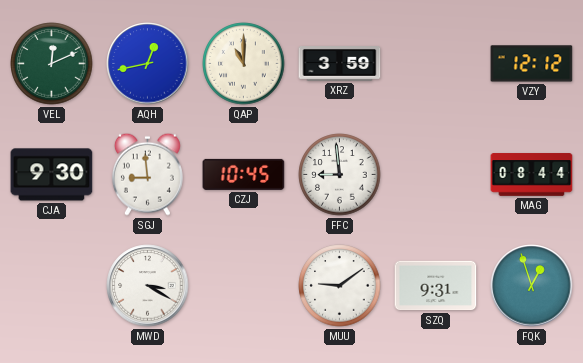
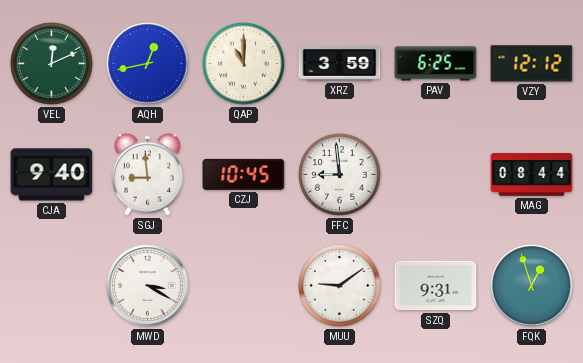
PAV: none -> 6:25 (436, 64)
CJA: 9:30 -> 9:40 (52, 175)
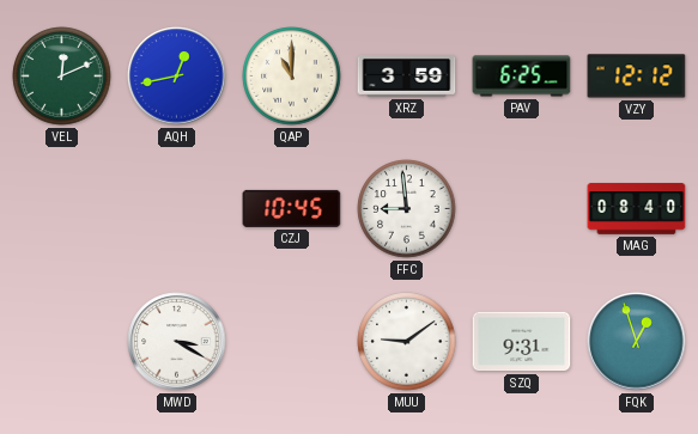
CJA: 9:40 -> none (52, 175)
SGJ: 8:59 -> none (147, 174)
MAG: 08:44 -> 08:40 (637, 209)
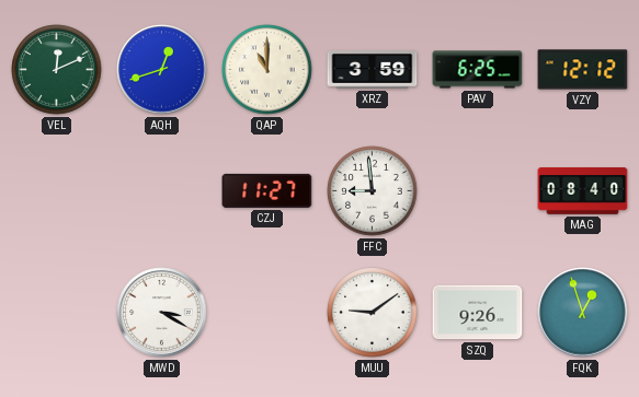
AQH: 12:43 -> 12:42 (162, 70)
CZJ: 10:45 -> 11:27 (267, 190)
SZQ: 9:31 -> 9:26 (478, 313)
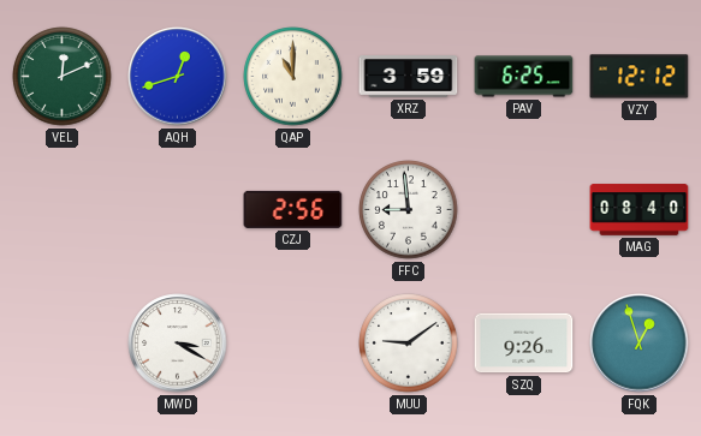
CZJ: 11:27 -> 2:56 (293, 209)
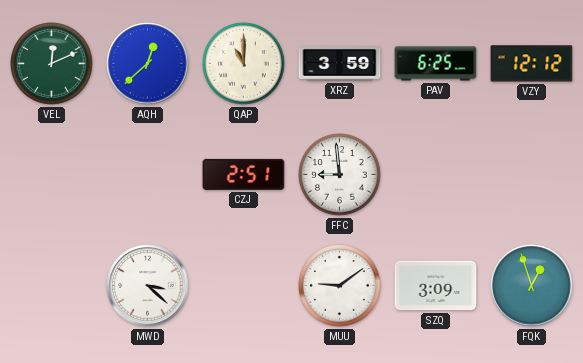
AQH: 12:42 -> 12:38 (148, 64)
CZJ: 2:56 -> 2:51 (244, 174)
MAG: 08:40 -> none (640, 210)
MWD: 3:20 -> 3:22 (148, 286)
SZQ: 9:26 -> 3:09 (436, 286)
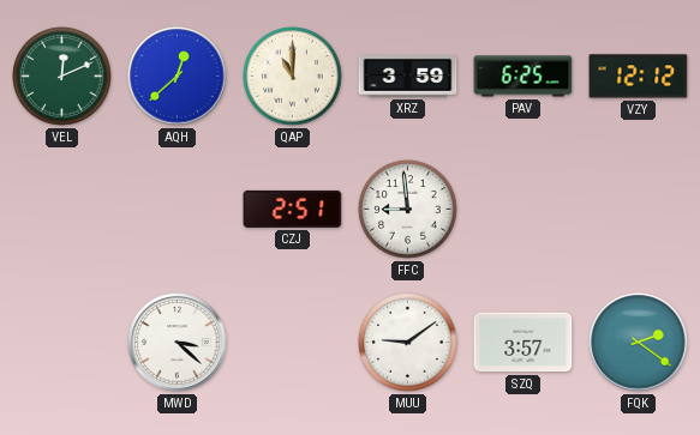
SZQ: 3:09 -> 3:57 (523, 343)
FQK: 12:57 -> 2:21 (639, 343)
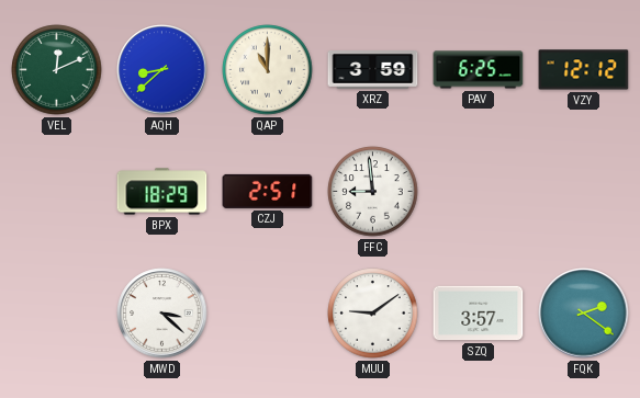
AQH: 12:38 -> 8:38 (162, 70)
BPX: none -> 18:29 (162, 192)
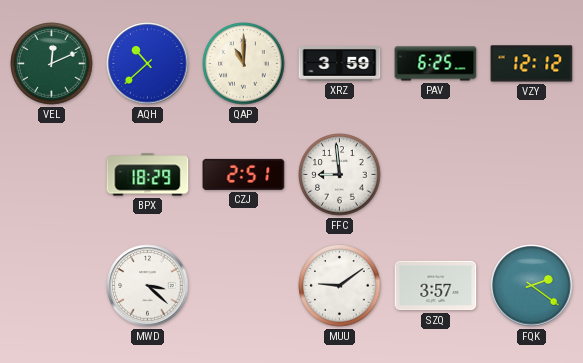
AQH: 8:38 -> 10:38 (148, 64)
